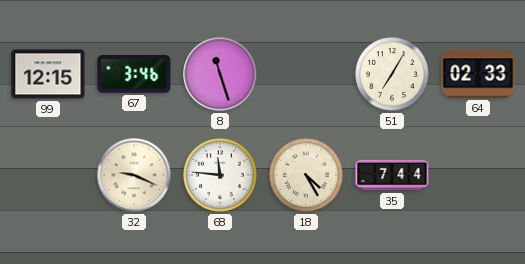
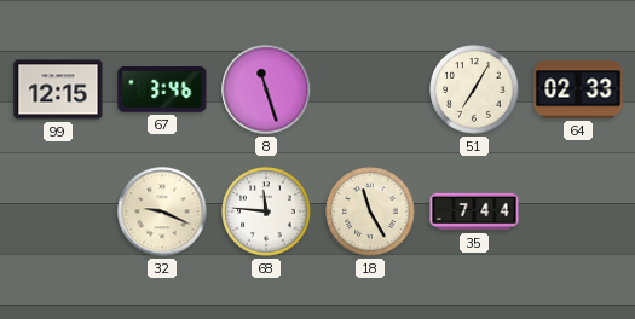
18: 4:25 -> 11:25 (370, 211)
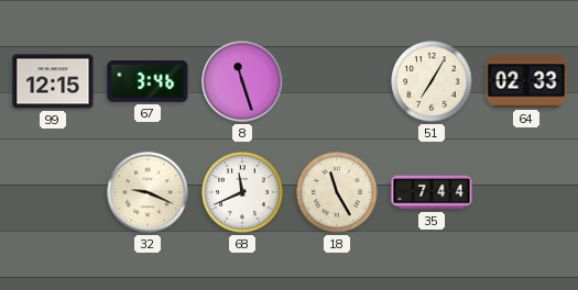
68: 11:46 -> 11:41 (242, 192)
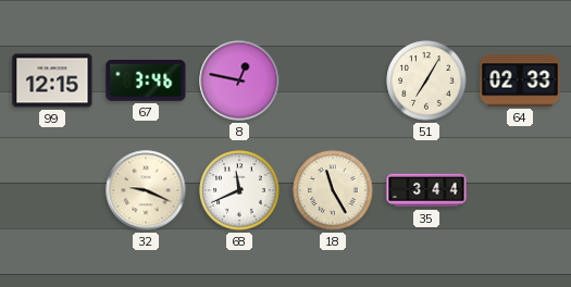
8: 11:27 -> 12:47 (239, 80)
35: 7:44 -> 3:44 (426, 190)
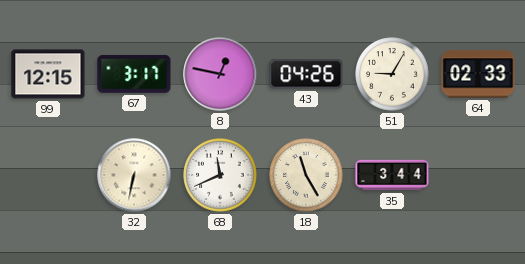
67: 3:46 -> 3:17 (134, 74)
43: none -> 04:26 (306, 74)
51: 7:05 -> 9:05 (392, 74)
32: 9:19 -> 6:32 (134, 175)
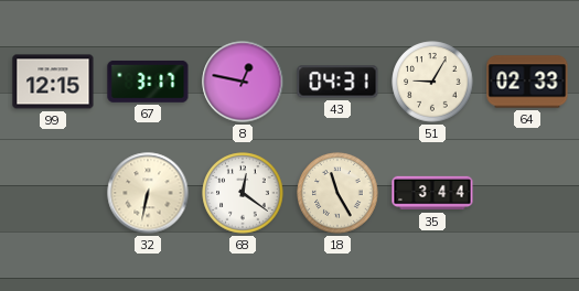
43: 04:26 -> 04:31 (337, 82)
68: 11:41 -> 12:21 (243, 193)
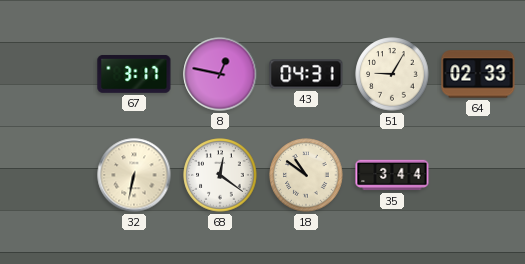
99: 12:15 -> none (53, 82)
18: 11:25 -> 10:51 (306, 175)
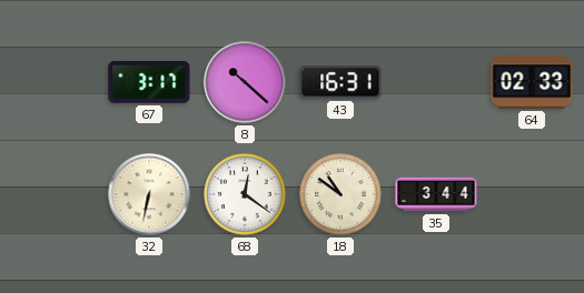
8: 12:47 -> 10:22 (245, 82)
43: 04:31 -> 16:31 (340, 82)
51: 9:05 -> none (392, 74)
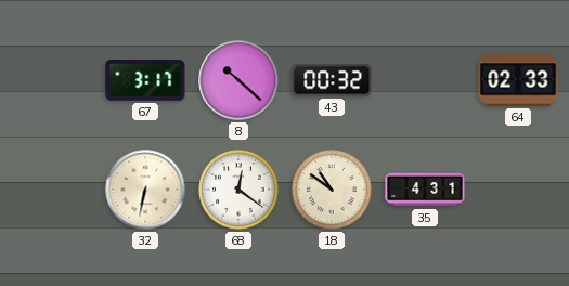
43: 16:31 -> 00:32 (332, 80)
35: 3:44 -> 4:31 (425, 190)
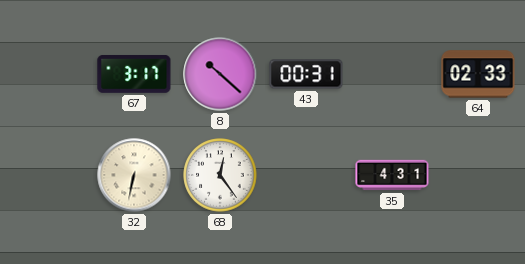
43: 00:32 -> 00:31 (306, 74)
68: 12:21 -> 12:24 (220, 175)
18: 10:51 -> none (332, 190)
